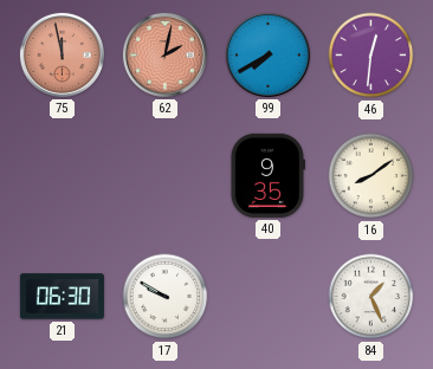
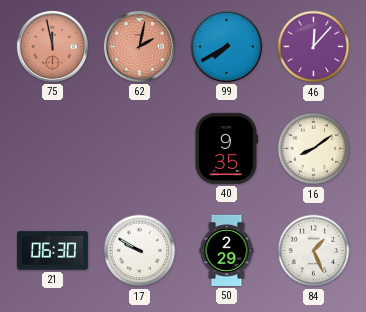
46: 12:31 -> 12:07 (314, 47)
50: none -> 2:29 (227, 250)
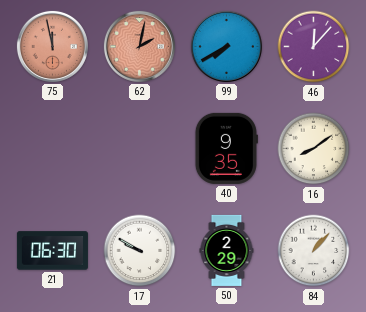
84: 1:26 -> 1:07 (314, 251)
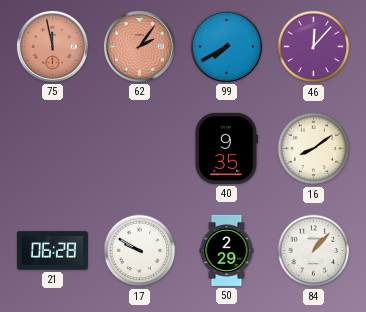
62: 2:02 -> 2:06 (139, 46)
21: 06:30 -> 06:28 (52, 251)
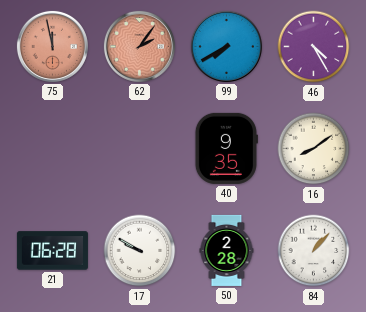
46: 12:07 -> 4:25 (314, 47)
50: 2:29 -> 2:28 (227, 250)
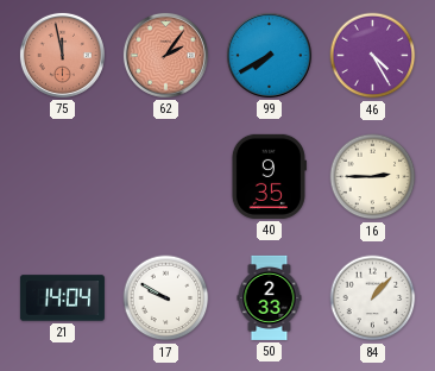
16: 8:09 -> 2:45 (373, 177)
21: 06:28 -> 14:04 (62, 298)
50: 2:28 -> 2:33 (270, 297)
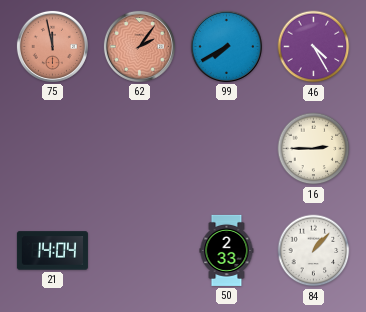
40: 9:35 -> none (269, 176)
17: 9:50 -> none (166, 298)
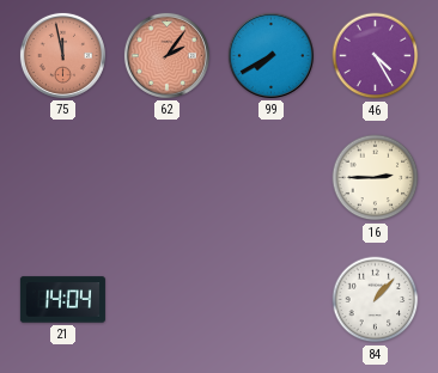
50: 2:33 -> none (227, 250)
